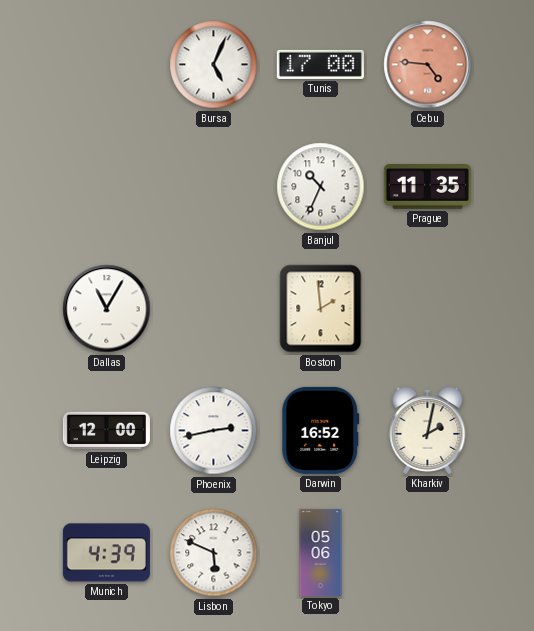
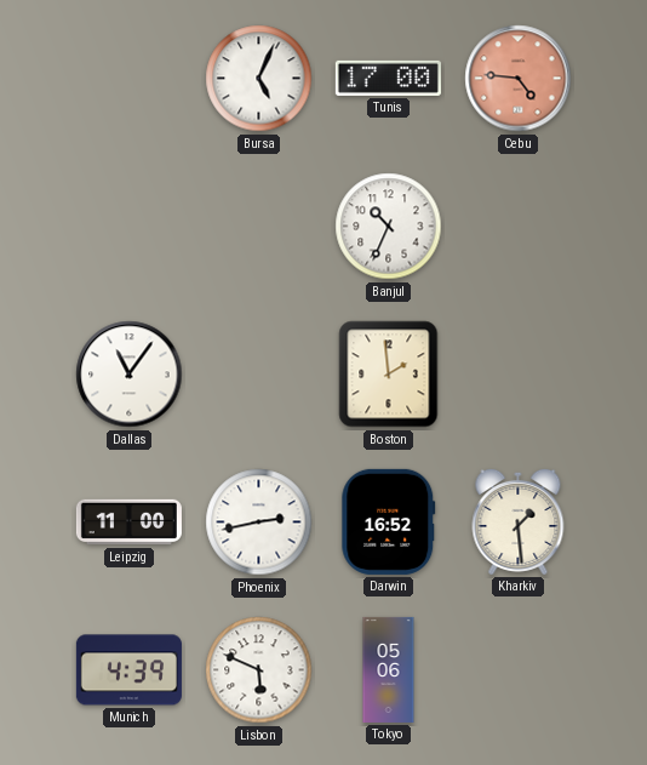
Prague: 11:35 -> none (427, 187)
Dallas: 11:05 -> 11:06 (130, 375)
Leipzig: 12:00 -> 11:00 (128, 523)
Kharkiv: 2:02 -> 1:29 (519, 521)
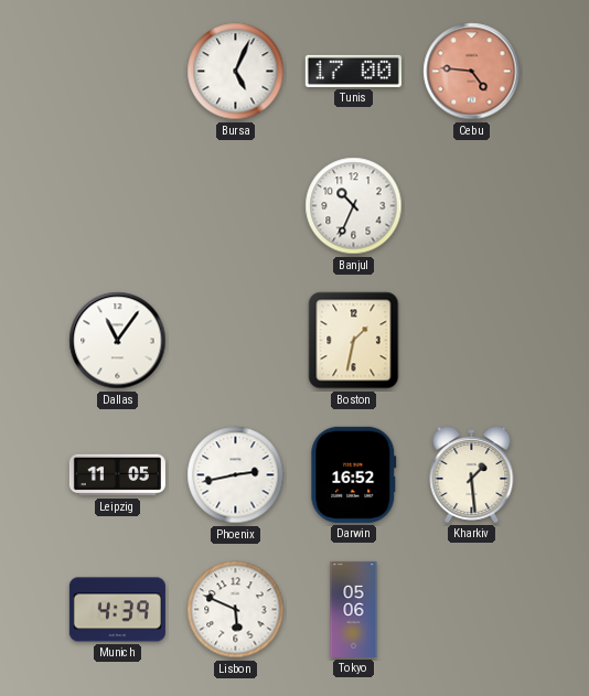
Boston: 1:59 -> 1:32 (354, 341)
Leipzig: 11:00 -> 11:05 (117, 475)
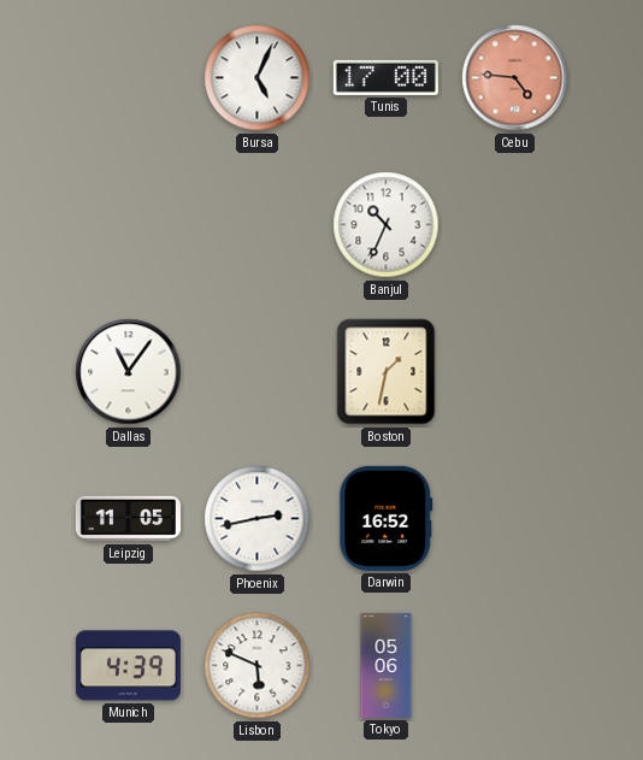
Kharkiv: 1:29 -> none (472, 474)
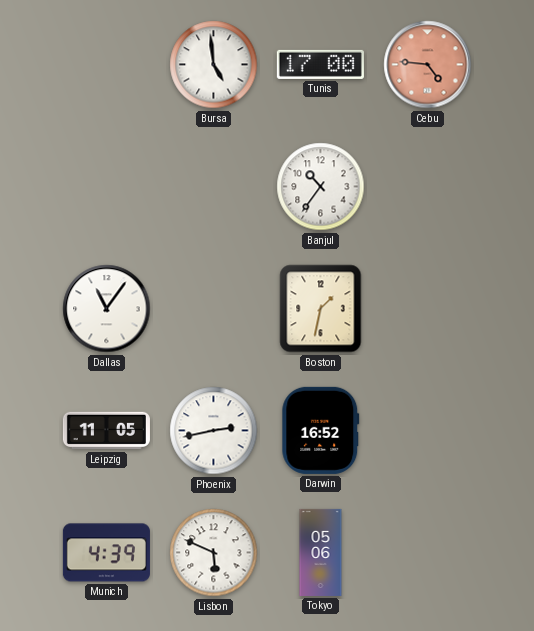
Bursa: 5:04 -> 4:59 (214, 65)
Banjul: 10:34 -> 10:36 (321, 187)
